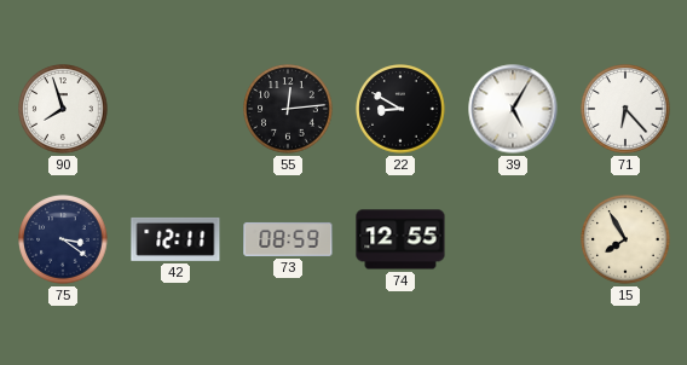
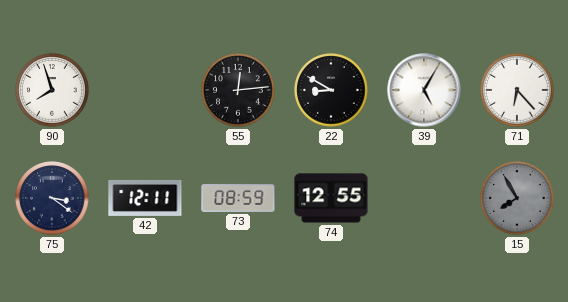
15 dial: cream -> grey (517, 198)
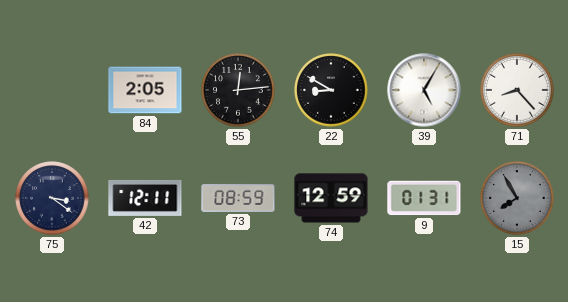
90: 7:57 -> none (52, 90)
84: none -> 2:05 (145, 90)
71: 6:23 -> 8:23 (517, 90)
74: 12:55 -> 12:59 (331, 198)
9: none -> 01:31 (424, 198)
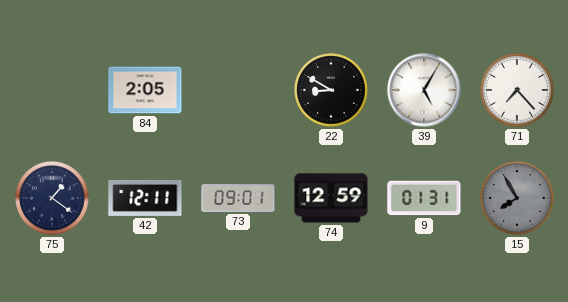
55: 12:14 -> none (238, 90)
71: 8:23 -> 7:23 (517, 90)
75: 3:21 -> 1:21 (52, 198)
73: 08:59 -> 09:01 (238, 198)
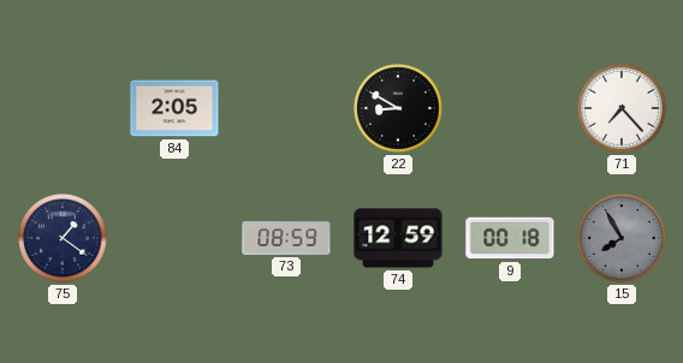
39: 5:05 -> none (424, 90)
42: 12:11 -> none (145, 198)
73: 09:01 -> 08:59 (286, 238)
9: 01:31 -> 00:18 (510, 238)
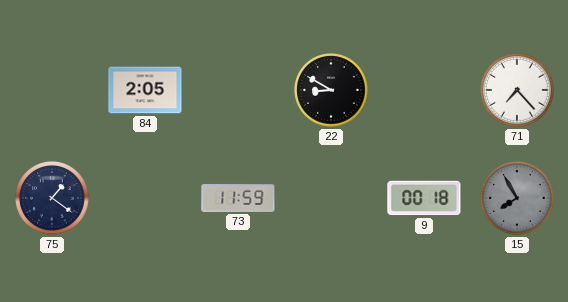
73: 08:59 -> 11:59 (238, 198)
74: 12:59 -> none (398, 238)
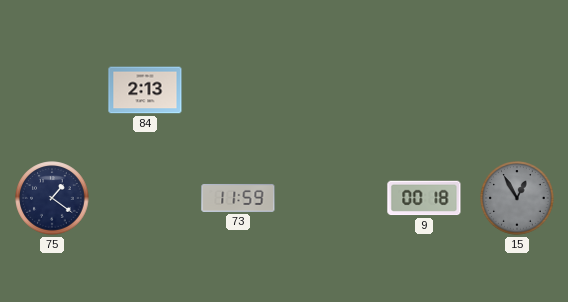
84: 2:05 -> 2:13 (145, 90)
22: 8:50 -> none (331, 90)
71: 7:23 -> none (517, 90)
15: 7:55 -> 12:55 (517, 198)
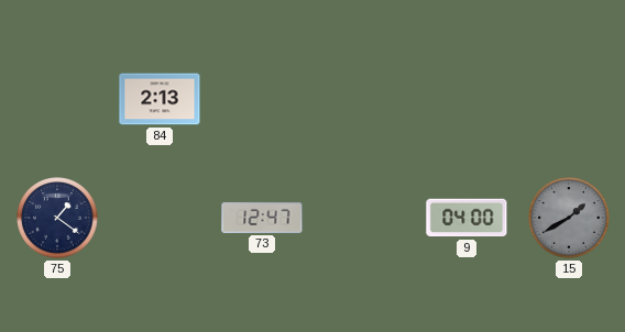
73: 11:59 -> 12:47 (262, 218)
9: 00:18 -> 04:00 (467, 218)
15: 12:55 -> 1:40 (569, 218)
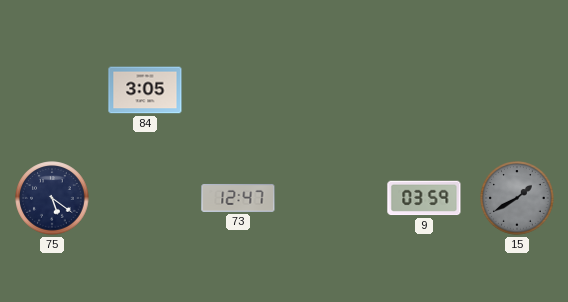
84: 2:13 -> 3:05 (145, 90)
75: 1:21 -> 5:21 (52, 198)
9: 04:00 -> 03:59 (424, 198)
